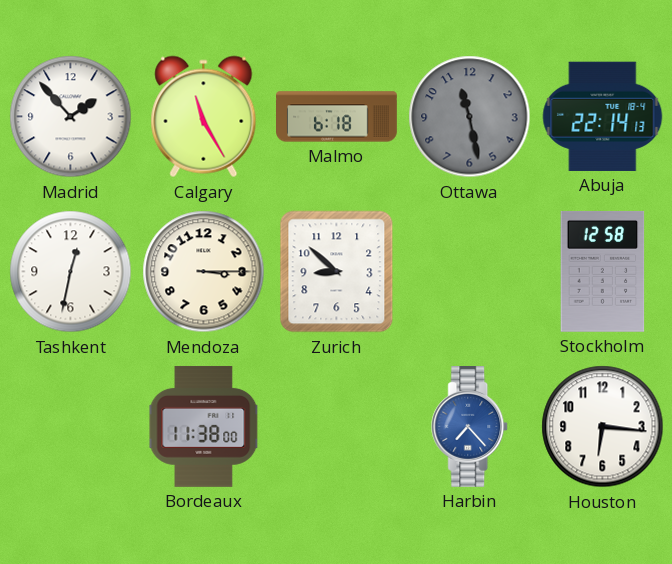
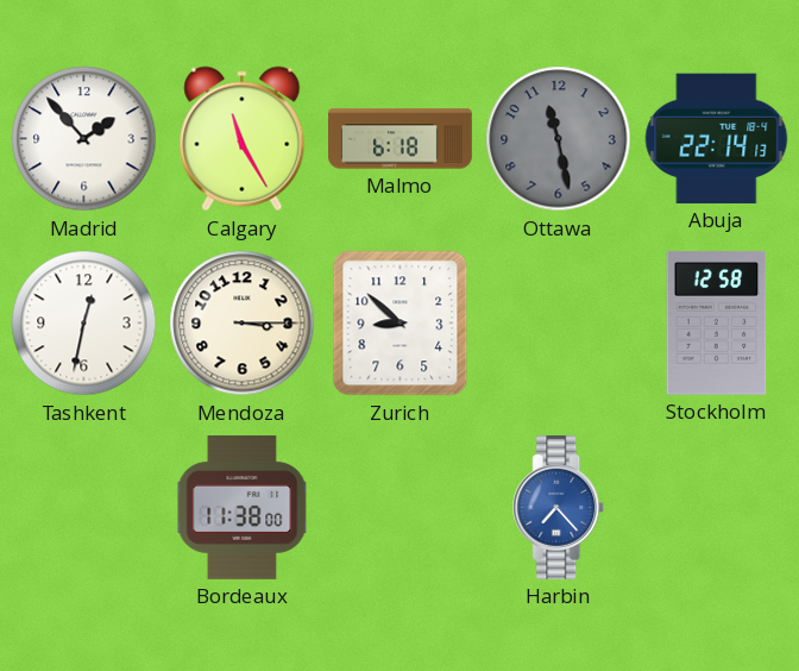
Houston: 6:16 -> none (603, 427)
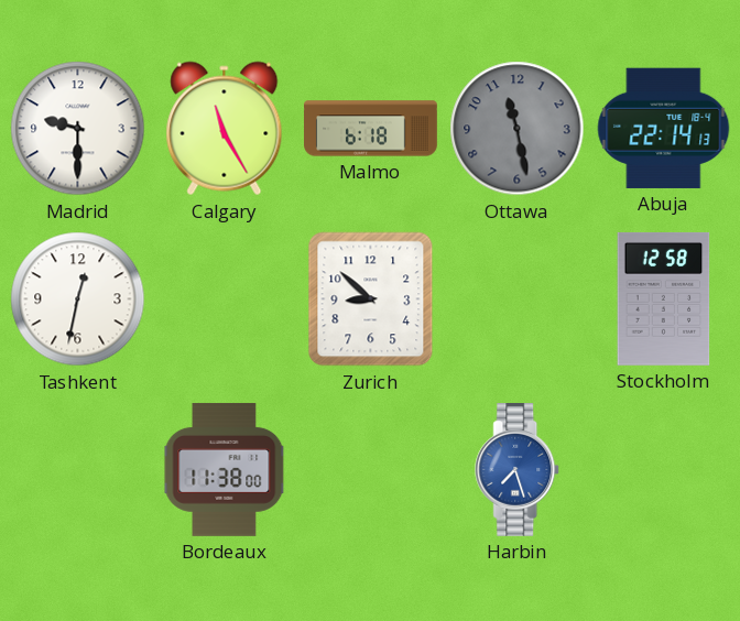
Madrid: 1:53 -> 9:30 (78, 129)
Mendoza: 3:15 -> none (243, 324)
Harbin: 7:23 -> 7:27 (518, 470)
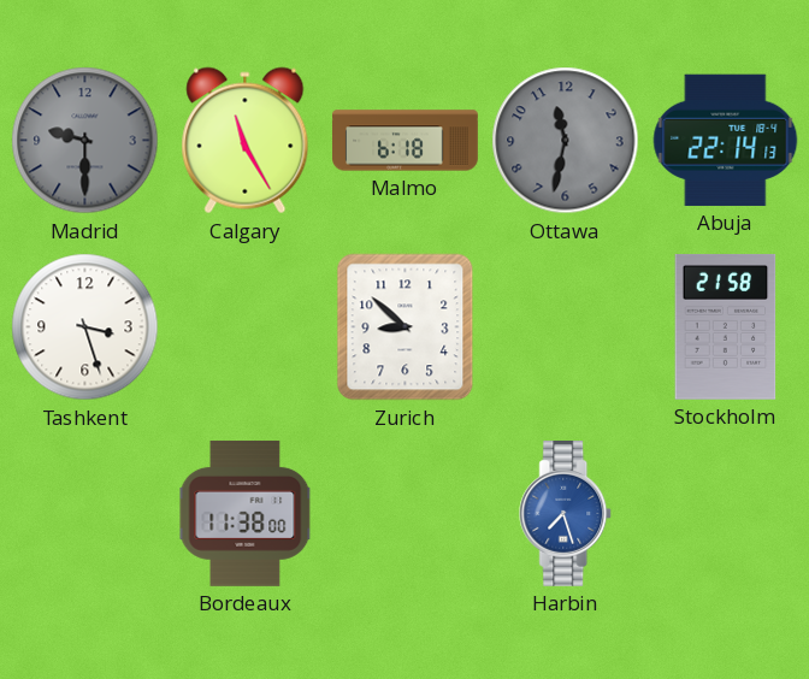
Madrid dial: white -> grey (85, 141)
Ottawa: 11:28 -> 11:32 (566, 141)
Tashkent: 12:32 -> 3:27 (85, 327)
Stockholm: 12:58 -> 21:58 (726, 326)
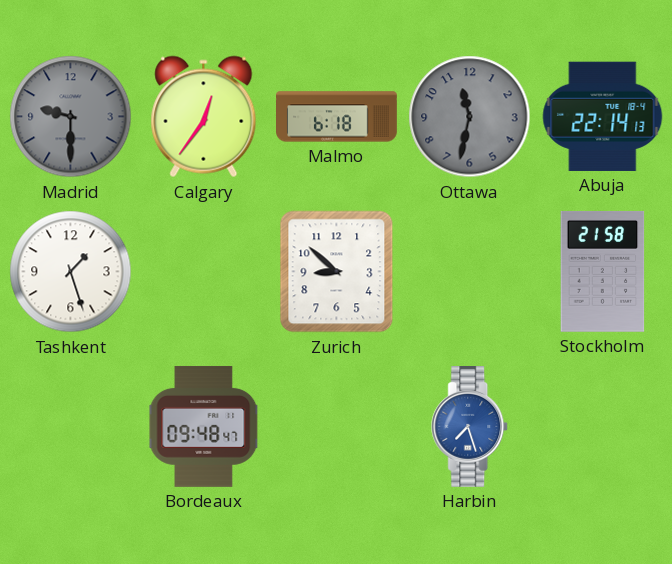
Calgary: 11:25 -> 12:36 (204, 117)
Tashkent: 3:27 -> 1:27 (71, 272)
Bordeaux: 11:38 -> 09:48 (204, 427)
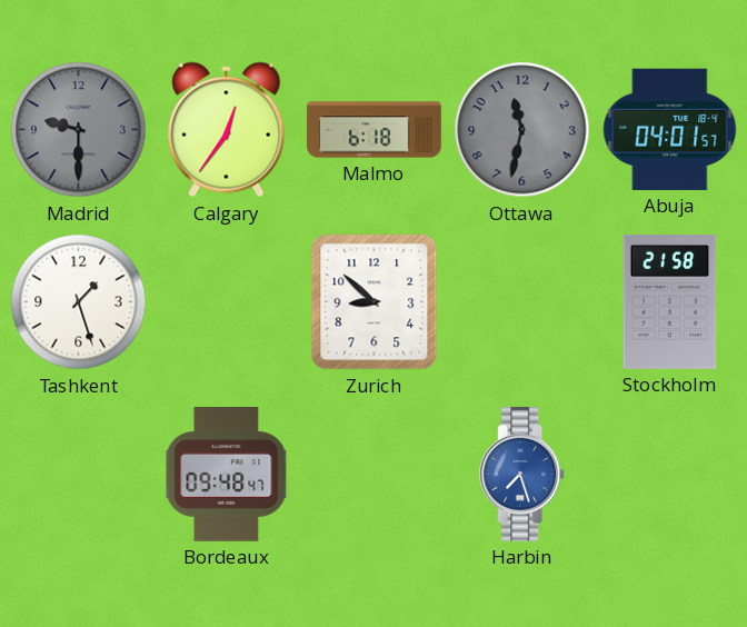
Abuja: 22:14 -> 04:01 (670, 129)
